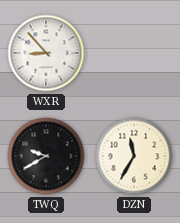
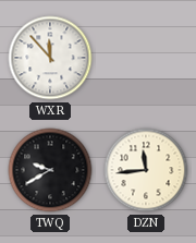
WXR: 8:53 -> 11:53 (50, 58)
DZN: 11:35 -> 11:44 (146, 170)
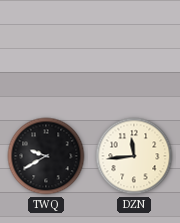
WXR: 11:53 -> none (50, 58)
